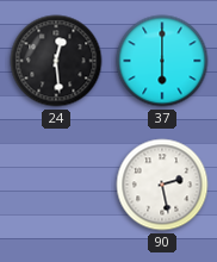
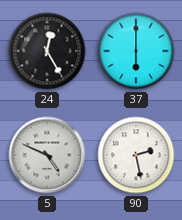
24: 12:29 -> 12:25 (47, 51)
5: none -> 4:49 (47, 155)
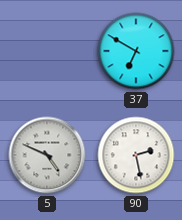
24: 12:25 -> none (47, 51)
37: 6:00 -> 6:50 (136, 51)
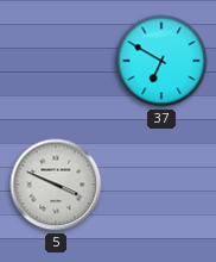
5: 4:49 -> 3:49 (56, 185)
90: 2:28 -> none (136, 155)
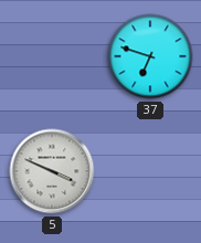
37: 6:50 -> 6:48 (150, 56)
